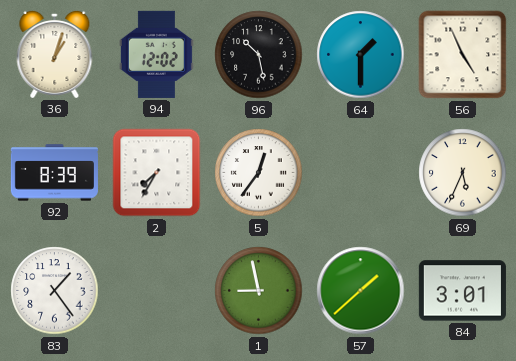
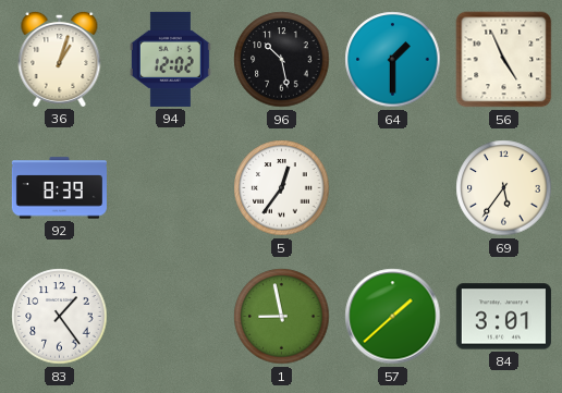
2: 7:35 -> none (157, 173)
69: 5:34 -> 5:36 (504, 188)
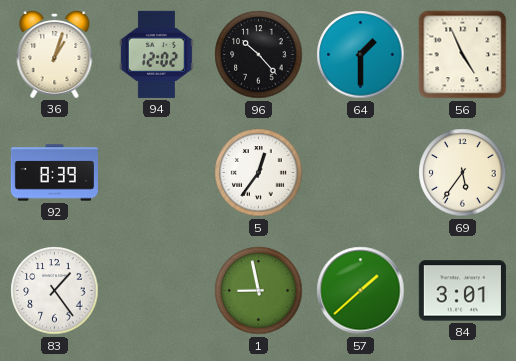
96: 10:28 -> 10:23 (259, 55)
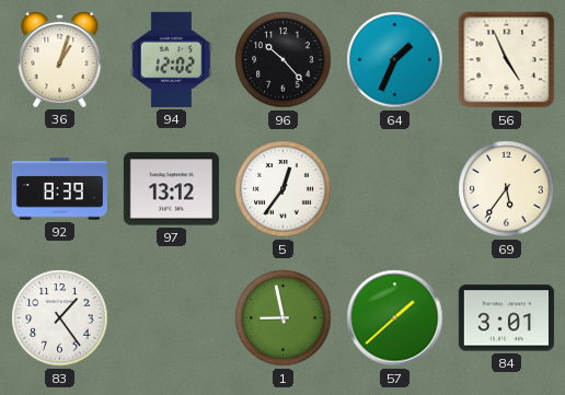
64: 1:30 -> 1:34 (395, 60)
97: none -> 13:12 (171, 189)
